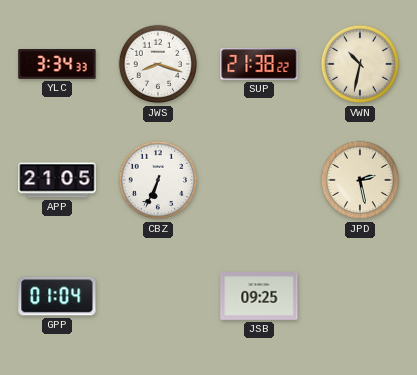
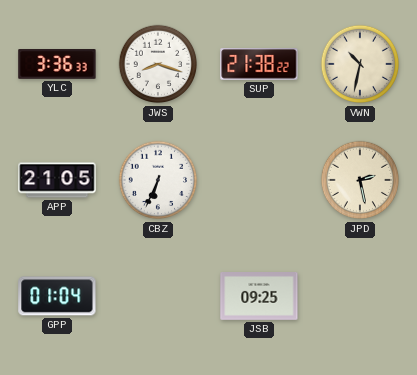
YLC: 3:34 -> 3:36 (57, 64)
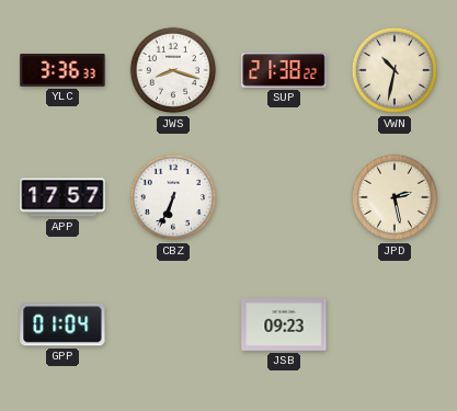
APP: 21:05 -> 17:57 (62, 197)
JSB: 09:25 -> 09:23 (284, 326)
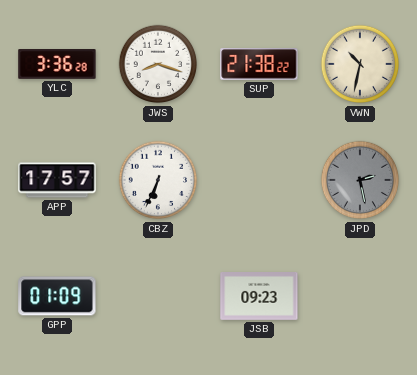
YLC: 3:36:33 -> 3:36:28 (57, 64)
JPD dial: cream -> grey (360, 180)
GPP: 01:04 -> 01:09 (57, 296)
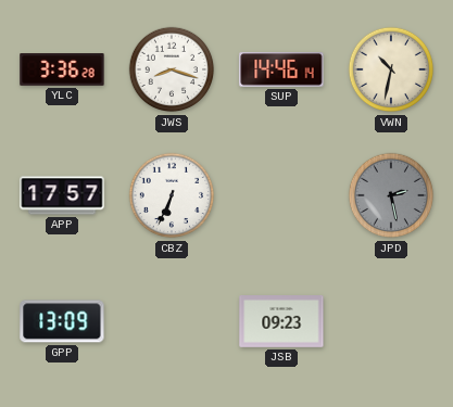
SUP: 21:38 -> 14:46 (281, 69)
GPP: 01:09 -> 13:09 (62, 321)
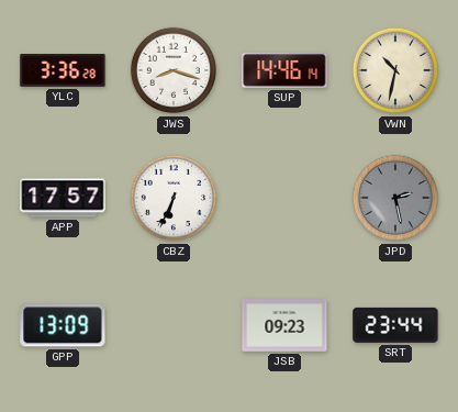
SRT: none -> 23:44 (395, 325)
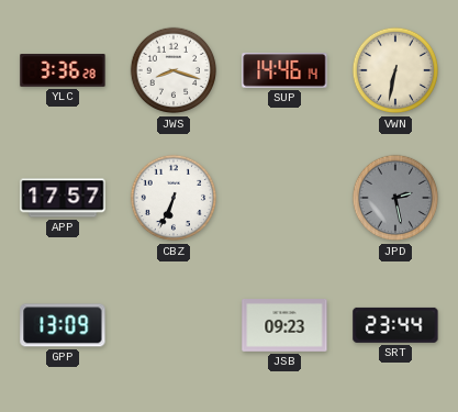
VWN: 10:32 -> 6:32 (395, 70)
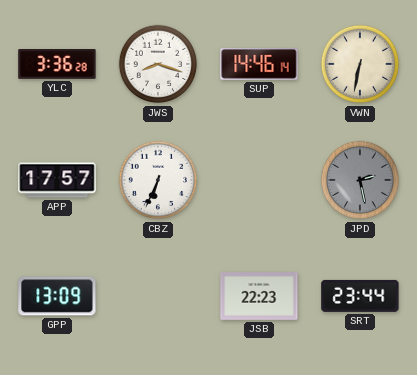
JSB: 09:23 -> 22:23 (259, 297)
